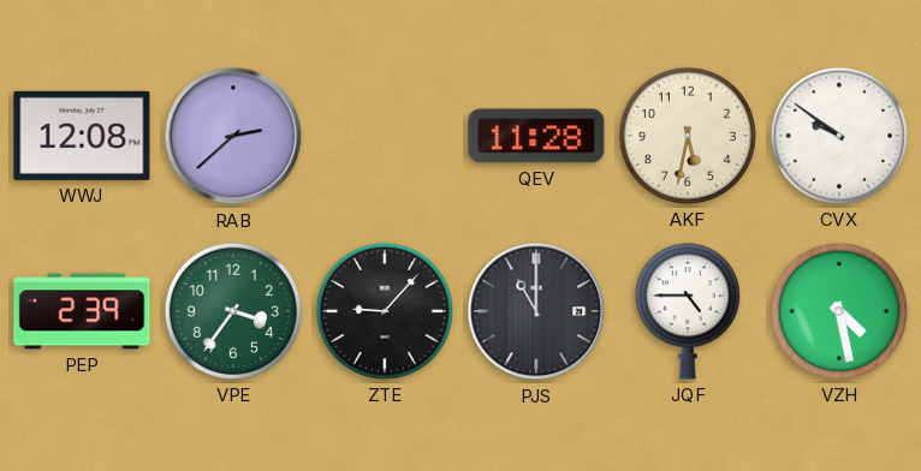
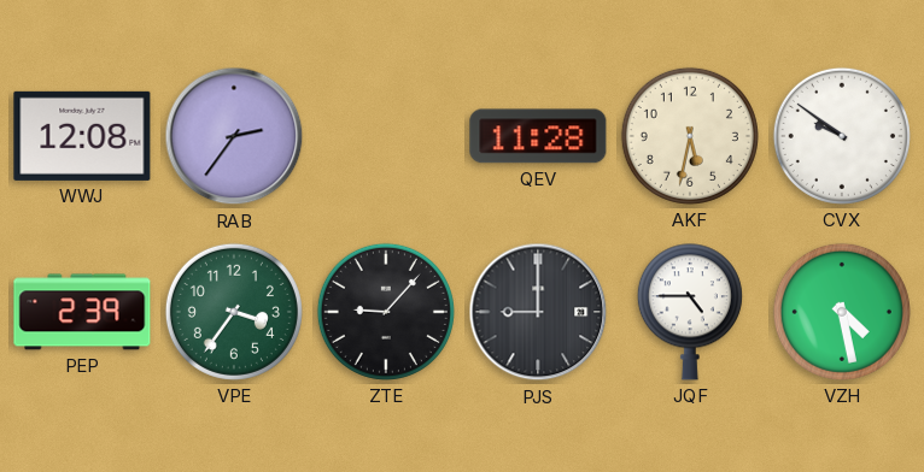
RAB: 2:38 -> 2:36 (234, 136)
PJS: 11:00 -> 9:00 (538, 312)
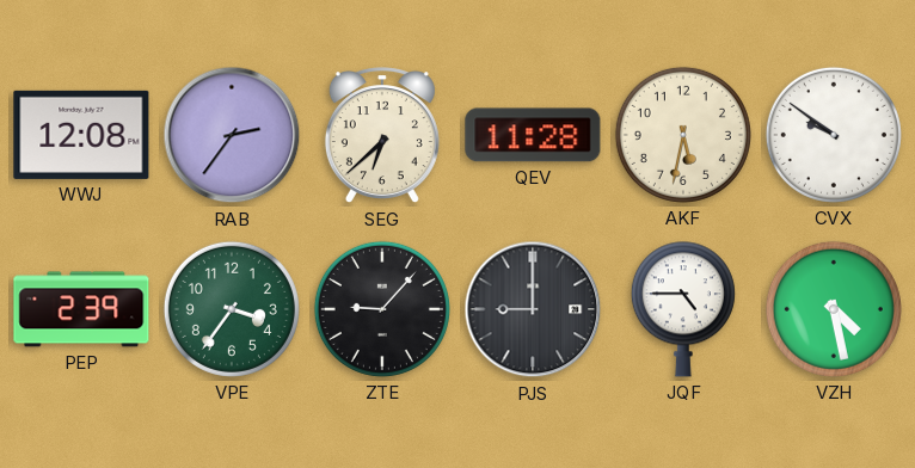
SEG: none -> 6:38 (382, 136)
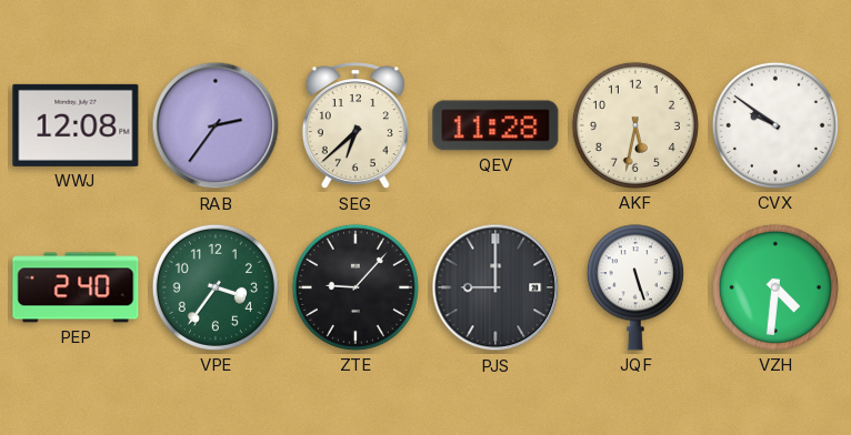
PEP: 2:39 -> 2:40 (76, 287)
JQF: 4:45 -> 5:27 (635, 287)
VZH: 4:28 -> 4:31 (775, 287)
